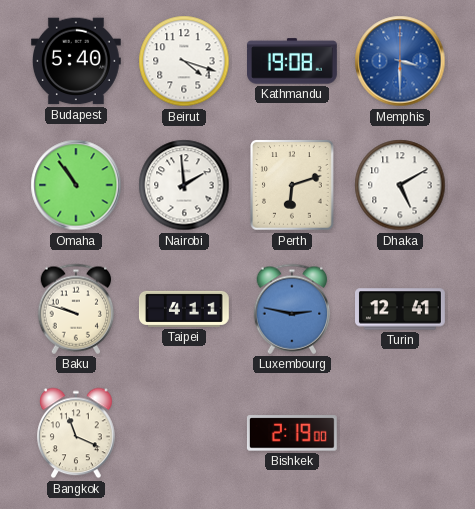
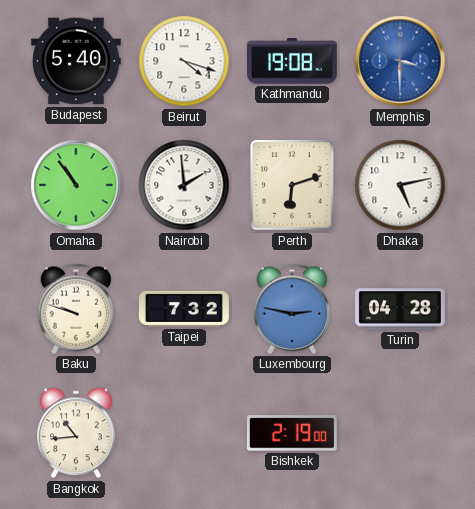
Dhaka: 5:10 -> 5:13 (400, 185)
Taipei: 4:11 -> 7:32 (184, 309)
Turin: 12:41 -> 04:28 (401, 309)
Bangkok: 11:19 -> 10:44 (77, 433)
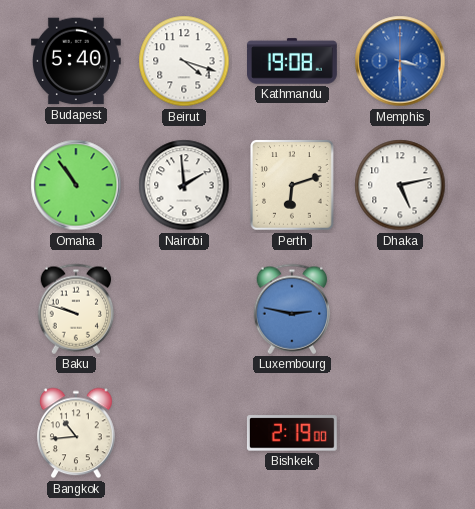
Taipei: 7:32 -> none (184, 309)
Turin: 04:28 -> none (401, 309)
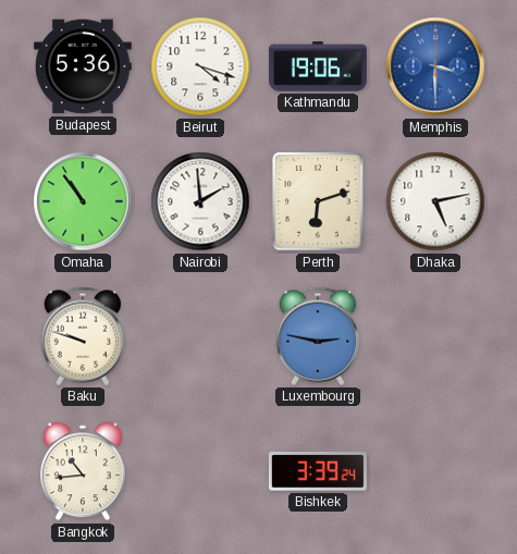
Budapest: 5:40 -> 5:36 (83, 66)
Kathmandu: 19:08 -> 19:06 (319, 66)
Bishkek: 2:19 -> 3:39 (318, 471)
